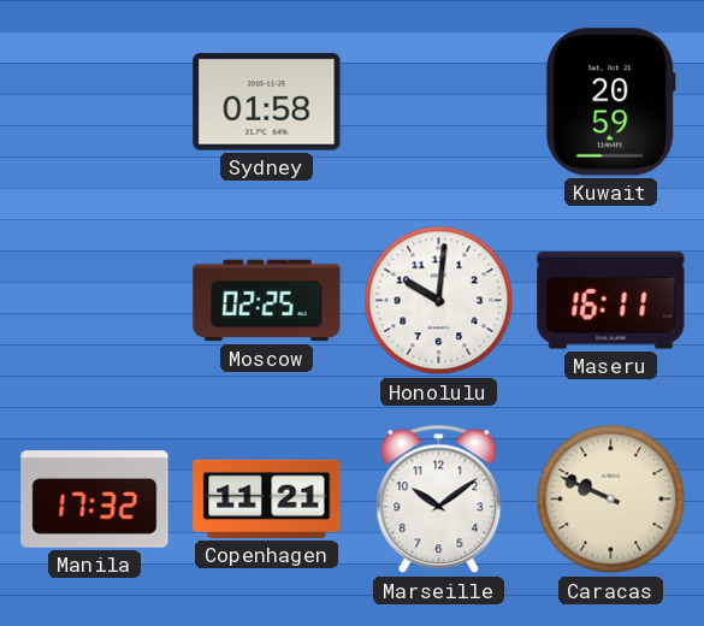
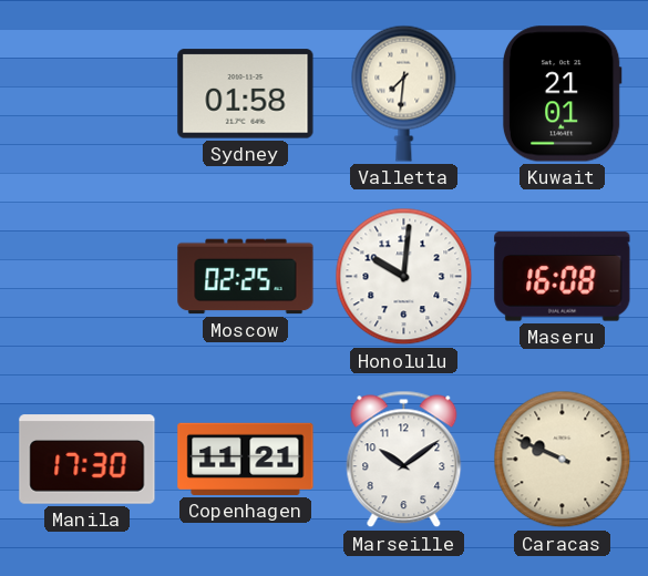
Valletta: none -> 7:31 (404, 93)
Kuwait: 20:59 -> 21:01 (562, 94)
Maseru: 16:11 -> 16:08 (563, 277)
Manila: 17:32 -> 17:30 (88, 460)
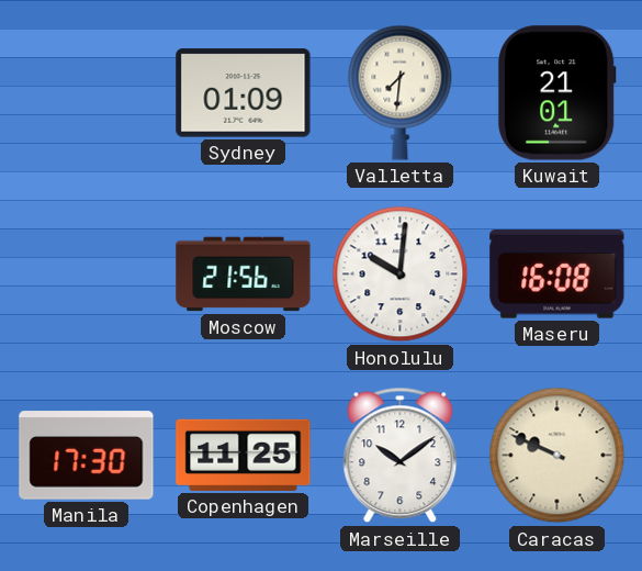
Sydney: 01:58 -> 01:09 (244, 93)
Moscow: 02:25 -> 21:56 (244, 275)
Copenhagen: 11:21 -> 11:25 (244, 455)
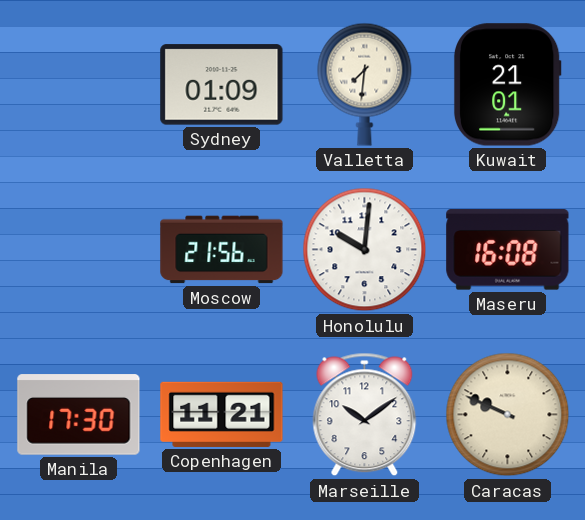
Copenhagen: 11:25 -> 11:21 (222, 414)
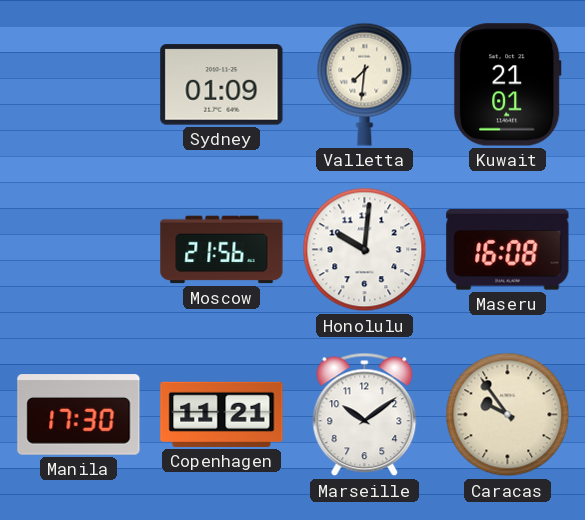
Caracas: 9:49 -> 9:54 (508, 415)
